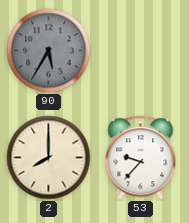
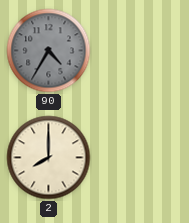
90: 5:35 -> 4:35 (49, 51)
53: 9:37 -> none (141, 158)
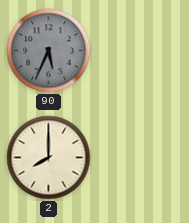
90: 4:35 -> 5:34 (49, 51)
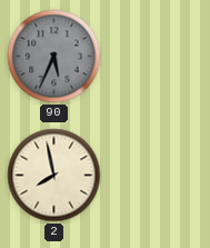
2: 8:00 -> 7:58 (54, 176)
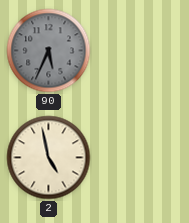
2: 7:58 -> 4:58 (49, 158)
